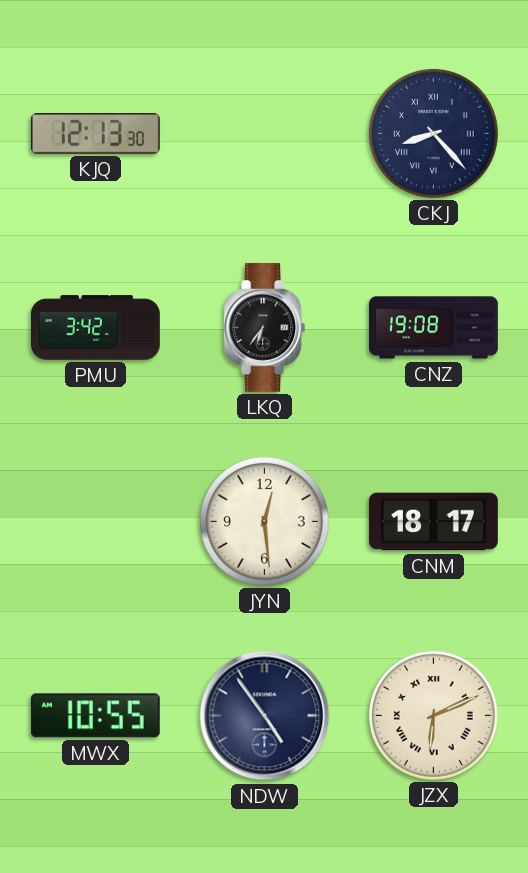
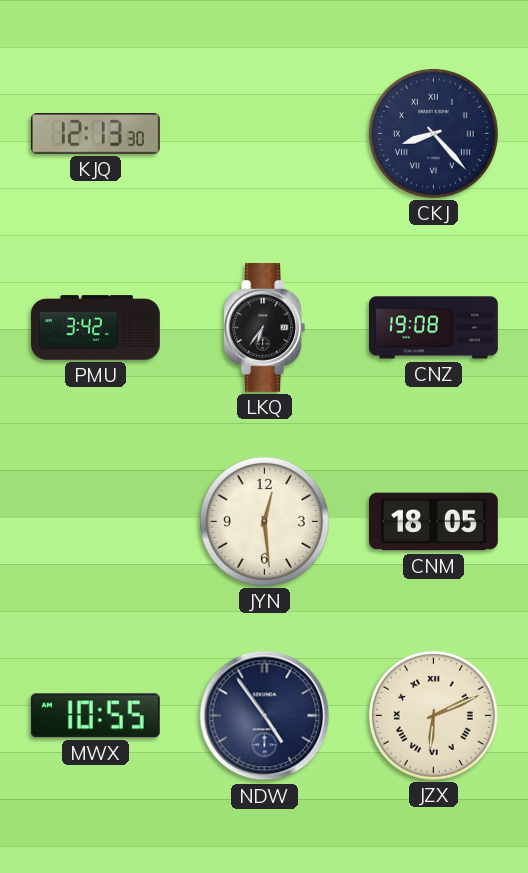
CNM: 18:17 -> 18:05 (433, 522)
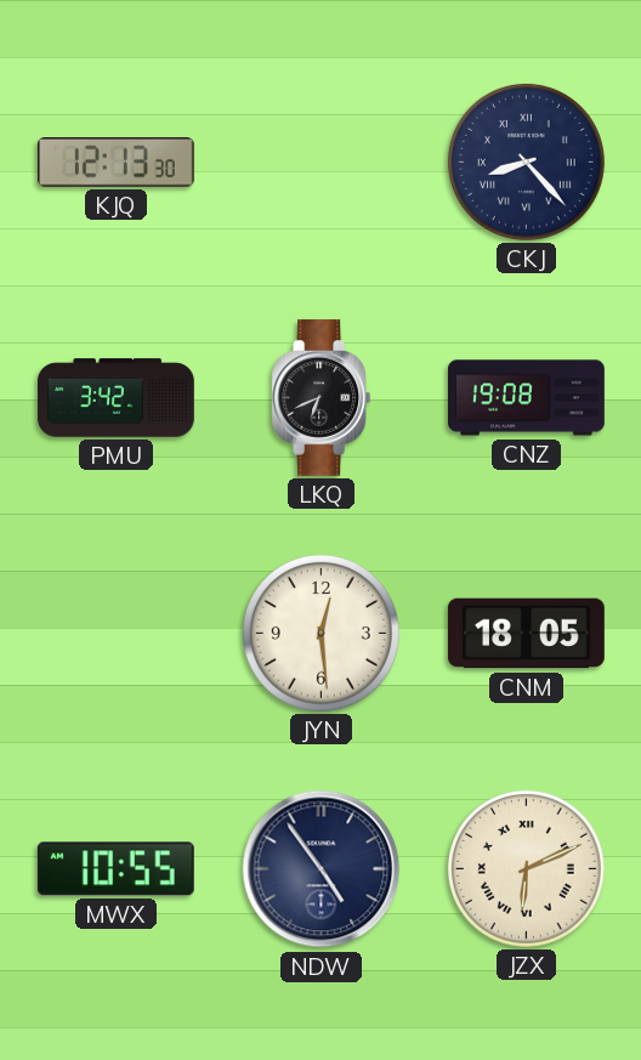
LKQ: 6:36 -> 6:41 (322, 397)
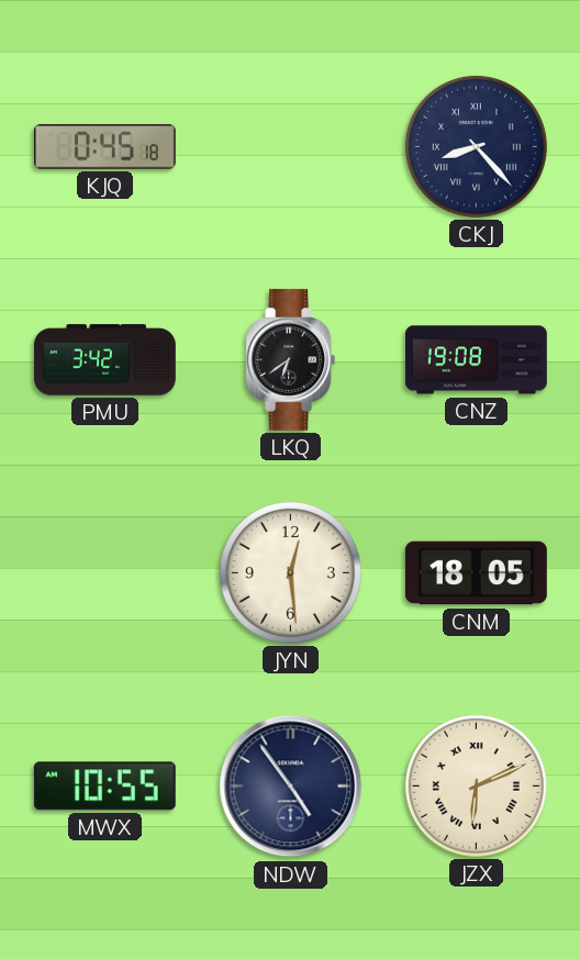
KJQ: 12:13 -> 0:45 (104, 147)
LKQ: 6:41 -> 6:39 (291, 359)
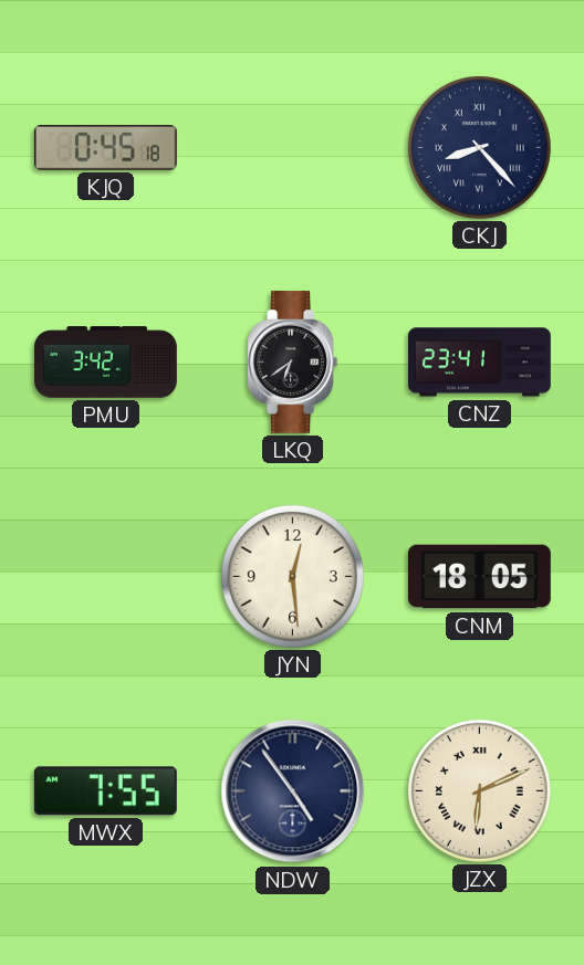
CNZ: 19:08 -> 23:41 (480, 363)
MWX: 10:55 -> 7:55 (105, 791)
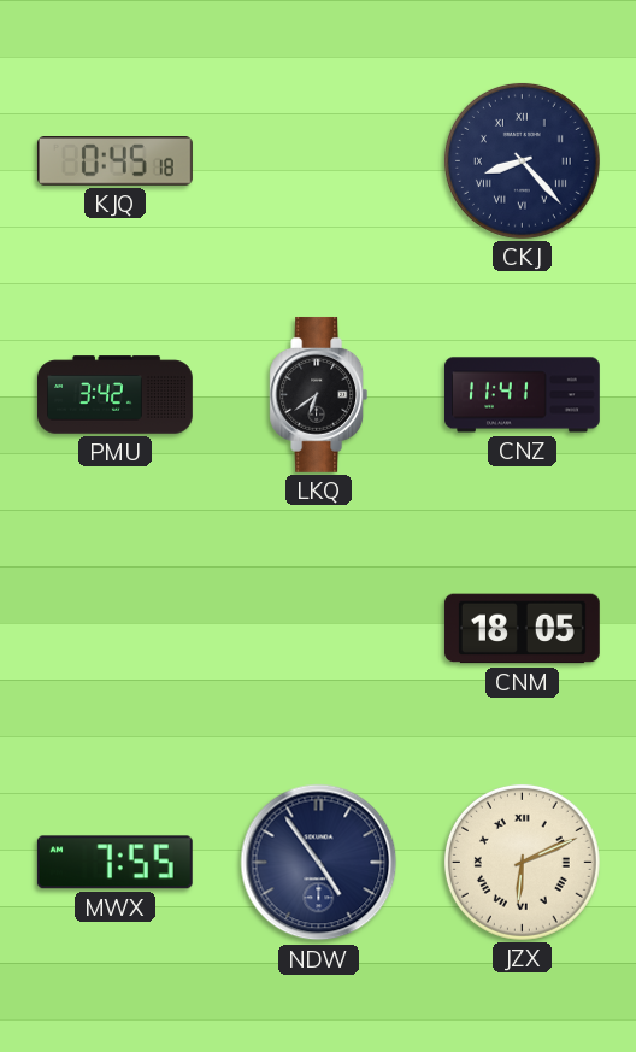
CNZ: 23:41 -> 11:41 (523, 395)
JYN: 12:29 -> none (292, 576)
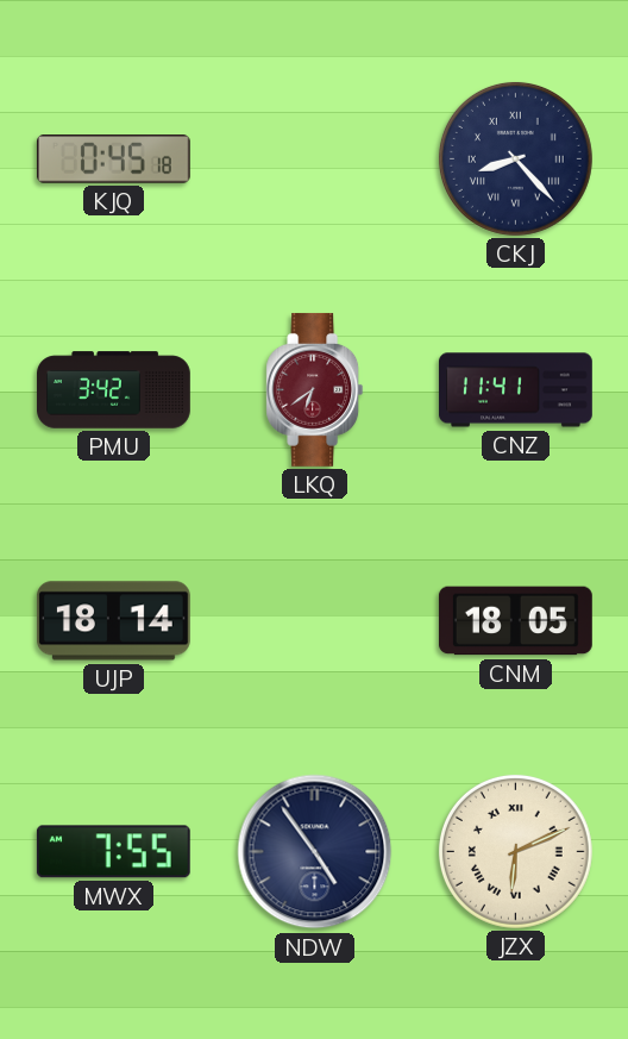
LKQ dial: black -> burgundy (315, 389)
UJP: none -> 18:14 (113, 621)
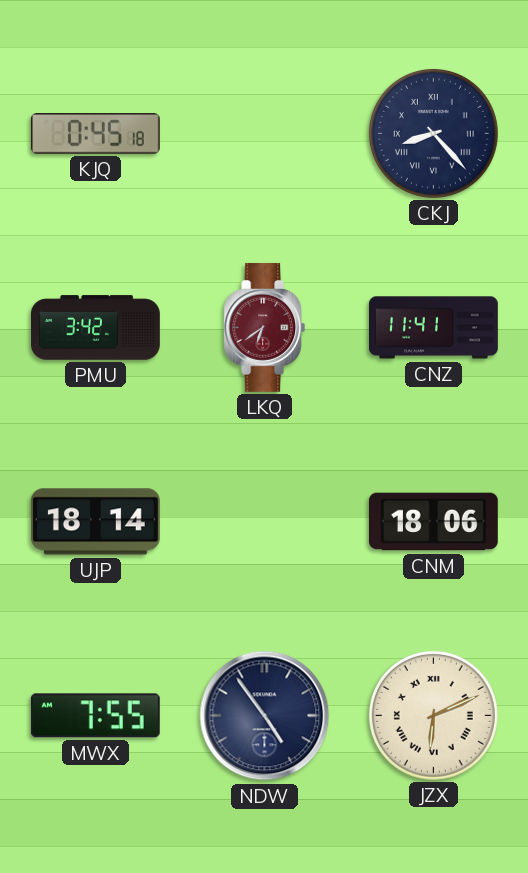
CNM: 18:05 -> 18:06 (433, 522)
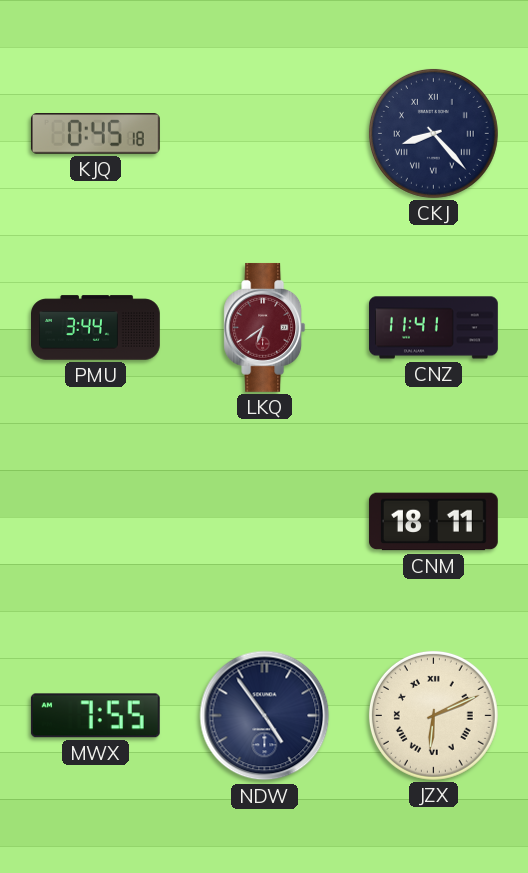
PMU: 3:42 -> 3:44 (96, 328)
UJP: 18:14 -> none (95, 522)
CNM: 18:06 -> 18:11 (433, 522)
